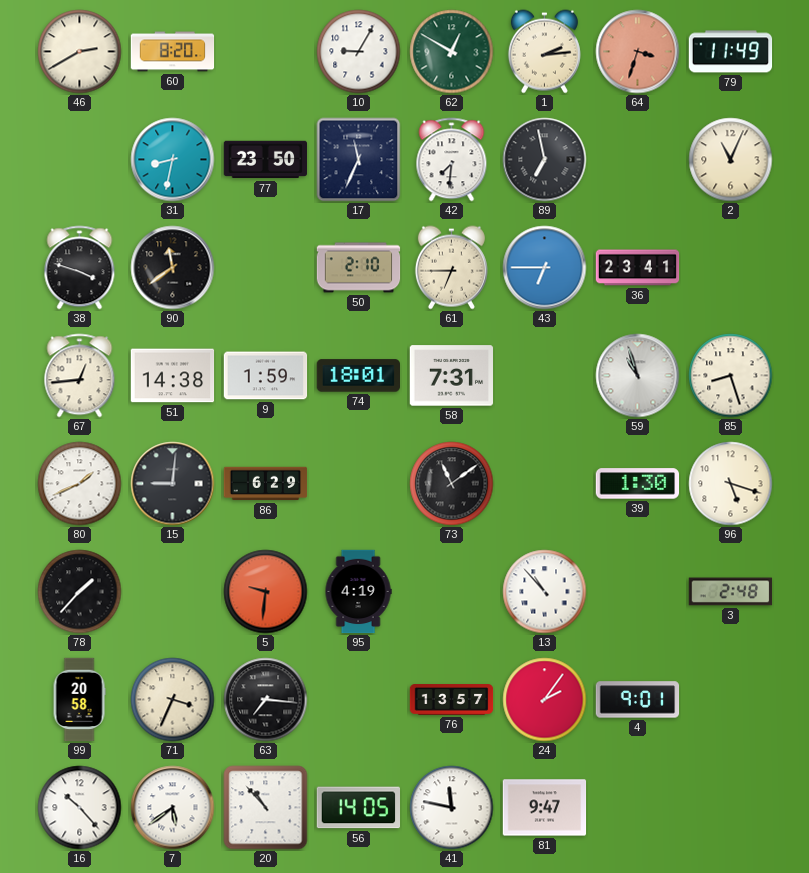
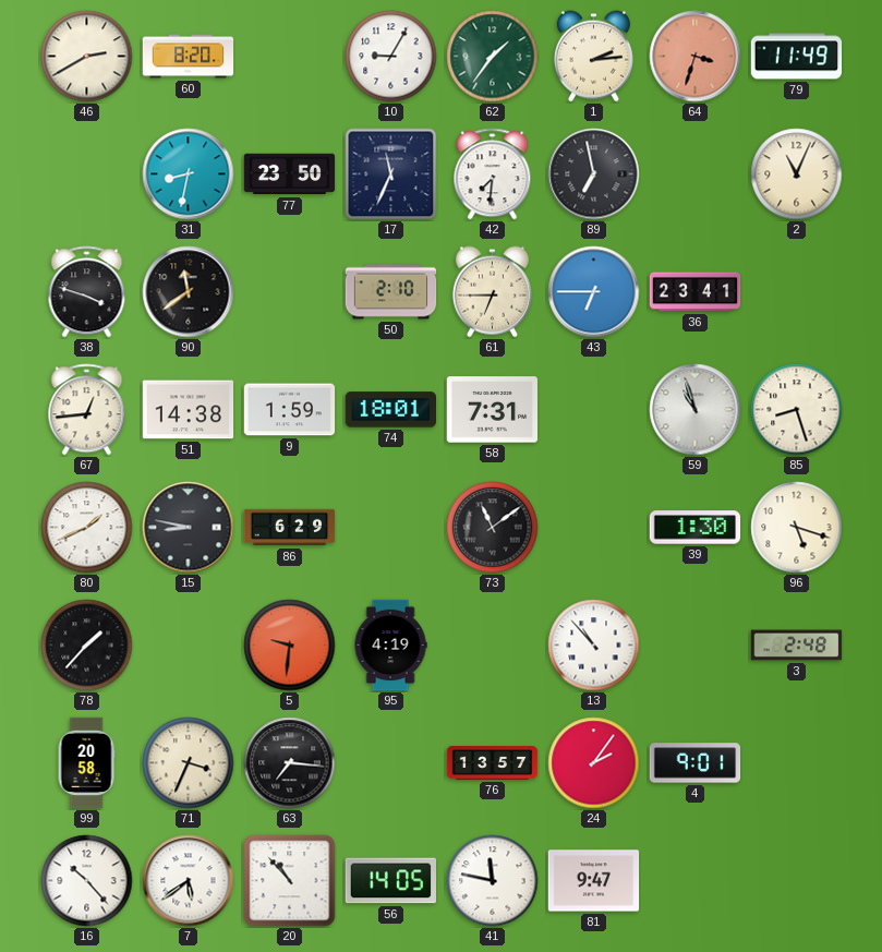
62: 12:50 -> 1:36 (493, 57)
15: 9:01 -> 8:47 (189, 528)
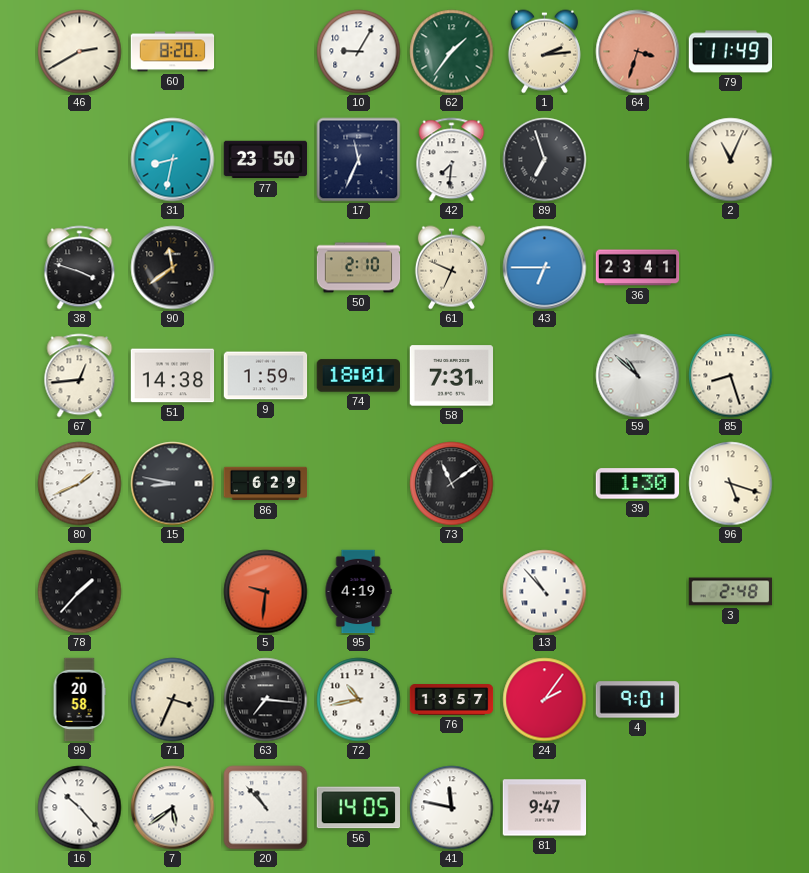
89: 6:58 -> 6:57 (545, 160)
61: 6:45 -> 6:49 (451, 268)
59: 10:57 -> 10:52 (638, 376)
72: none -> 10:43 (359, 700)
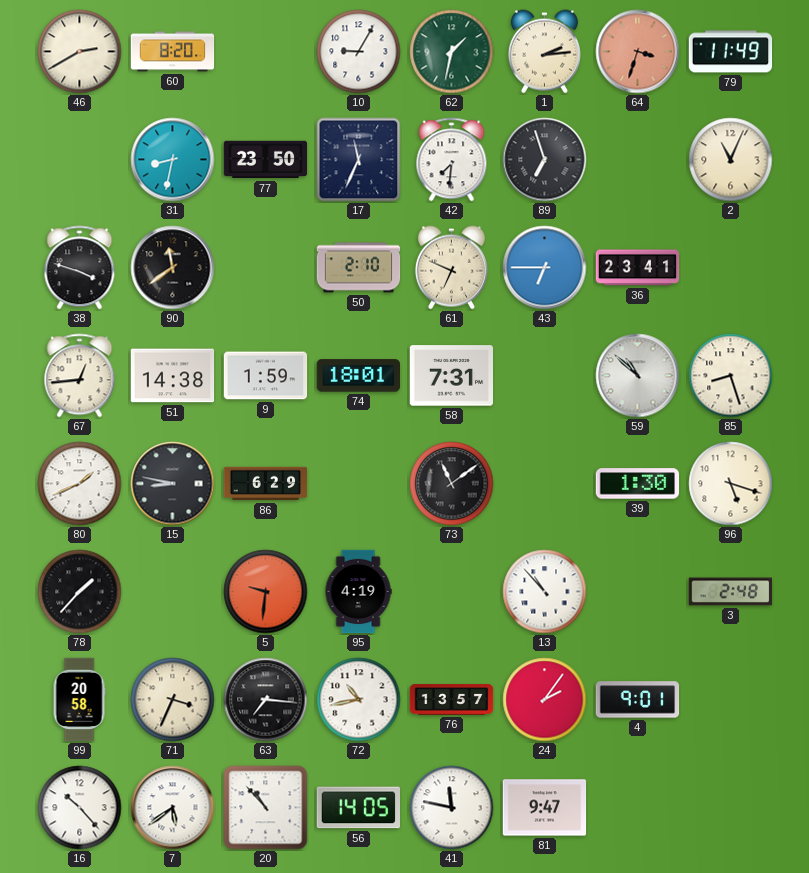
62: 1:36 -> 1:32 (452, 52)
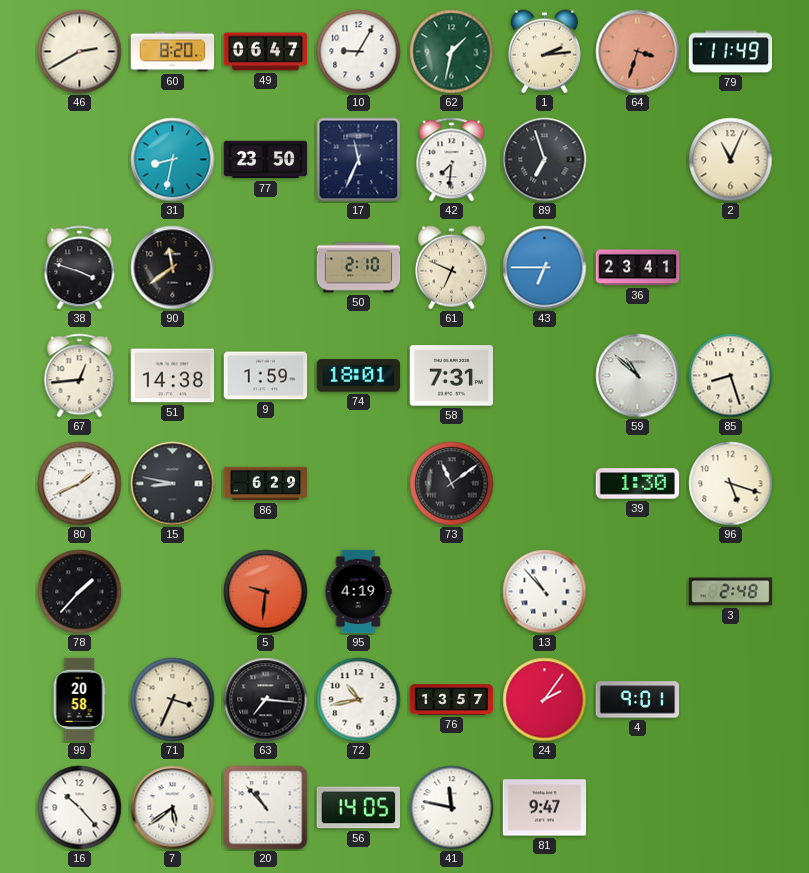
49: none -> 06:47 (266, 52)
